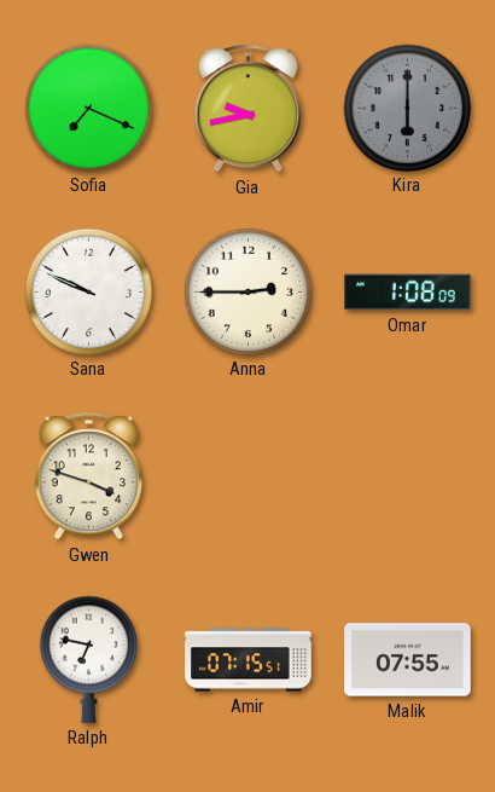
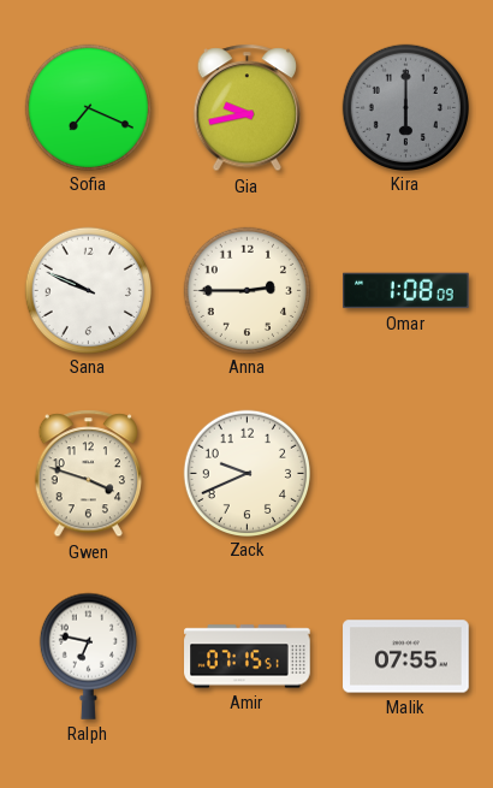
Zack: none -> 9:41 (246, 473)
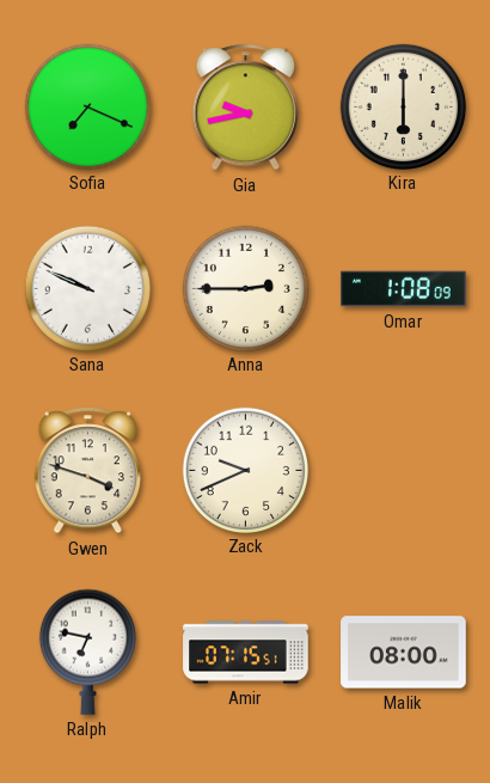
Kira dial: grey -> cream (403, 106)
Malik: 07:55 -> 08:00 (404, 653)
